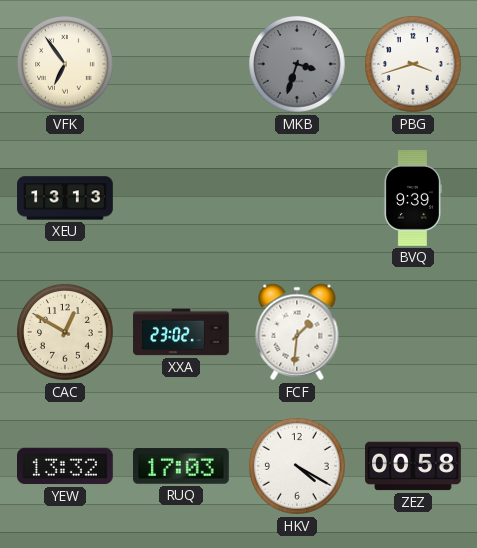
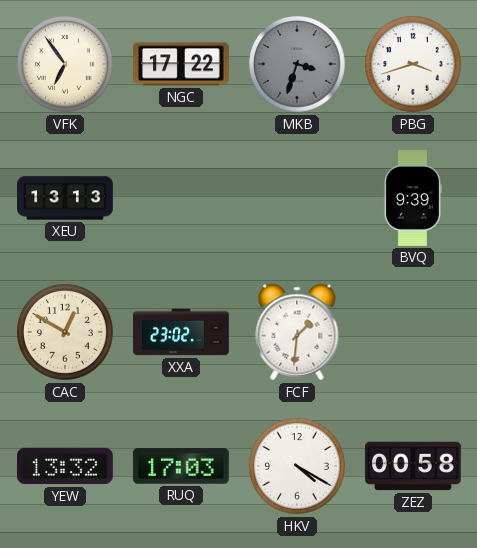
NGC: none -> 17:22 (181, 64)
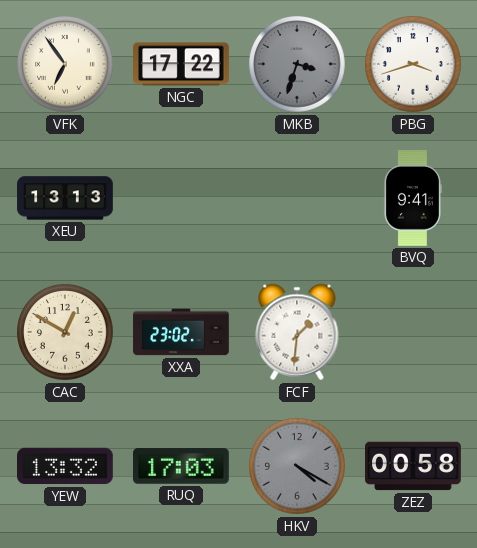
BVQ: 9:39 -> 9:41 (412, 199)
HKV dial: white -> grey (297, 466)
